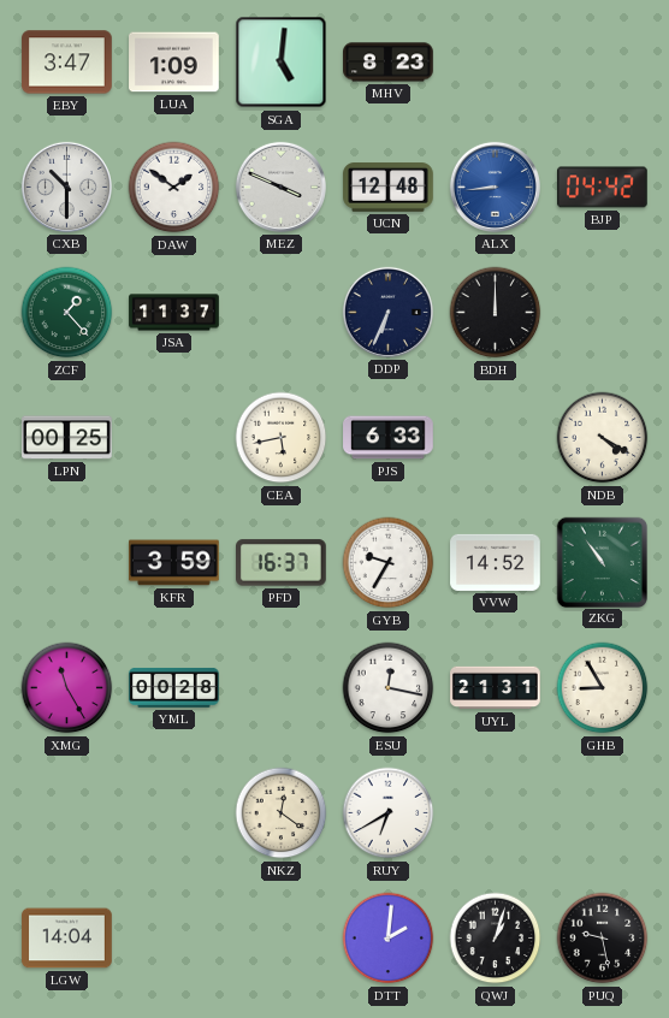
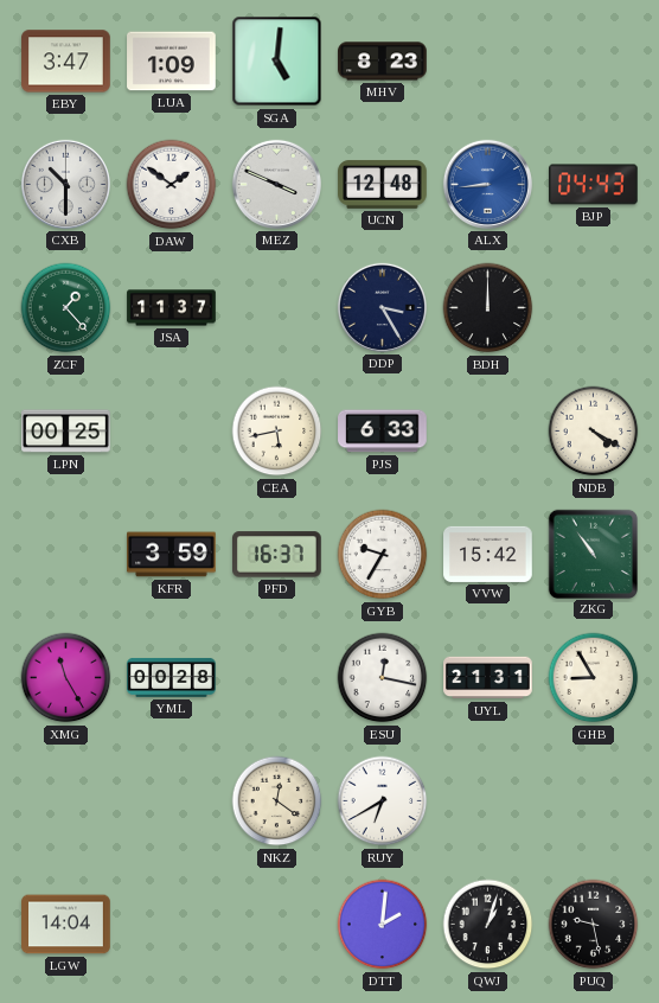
BJP: 04:42 -> 04:43 (594, 185)
DDP: 6:34 -> 3:25 (382, 307)
VVW: 14:52 -> 15:42 (488, 554)
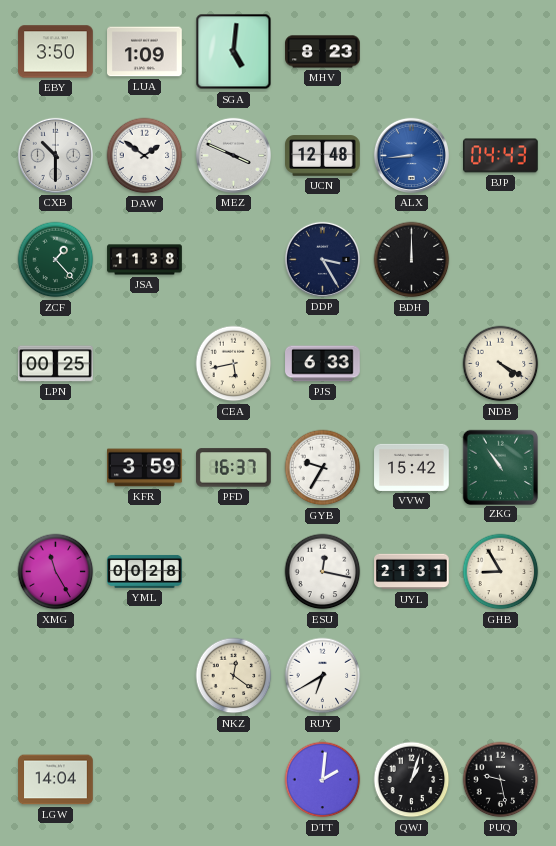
EBY: 3:47 -> 3:50 (56, 52)
JSA: 11:37 -> 11:38 (145, 260)
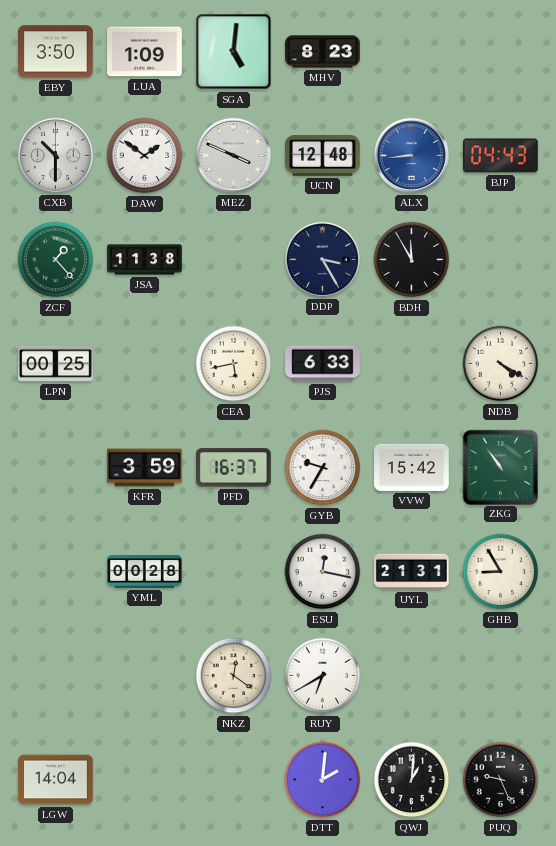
BDH: 12:00 -> 11:55 (412, 260)
XMG: 11:25 -> none (56, 572)
QWJ: 1:03 -> 1:01 (412, 780)
PUQ: 9:28 -> 9:26 (501, 780)
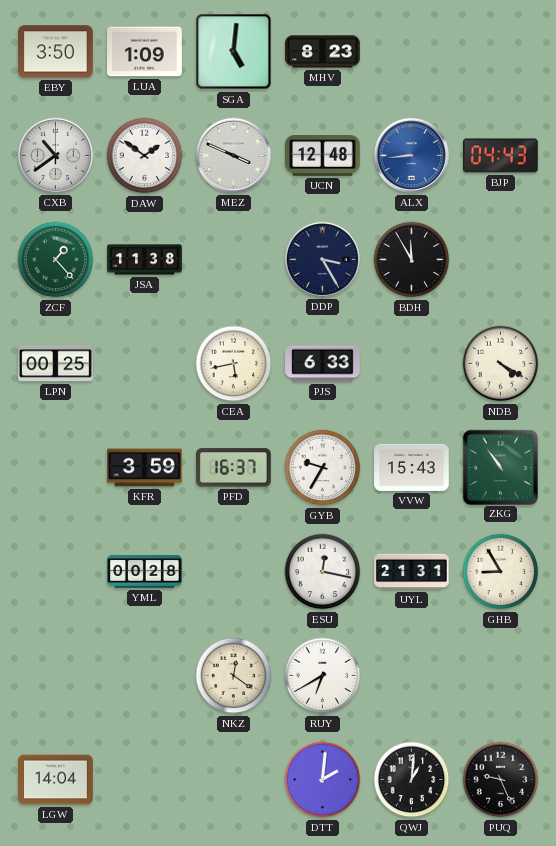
CXB: 10:30 -> 10:39 (55, 155)
VVW: 15:42 -> 15:43 (412, 467)
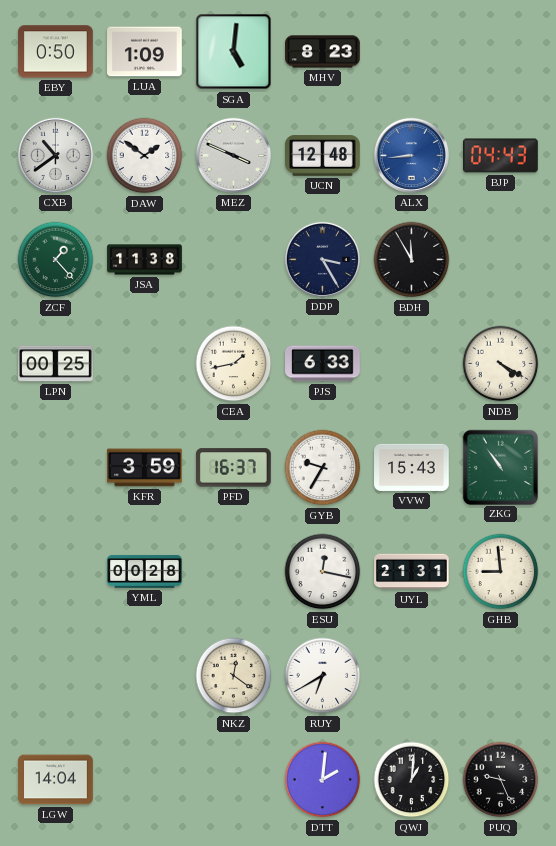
EBY: 3:50 -> 0:50 (56, 52)
CEA: 5:43 -> 1:43 (234, 364)
GHB: 8:55 -> 8:59 (501, 572)
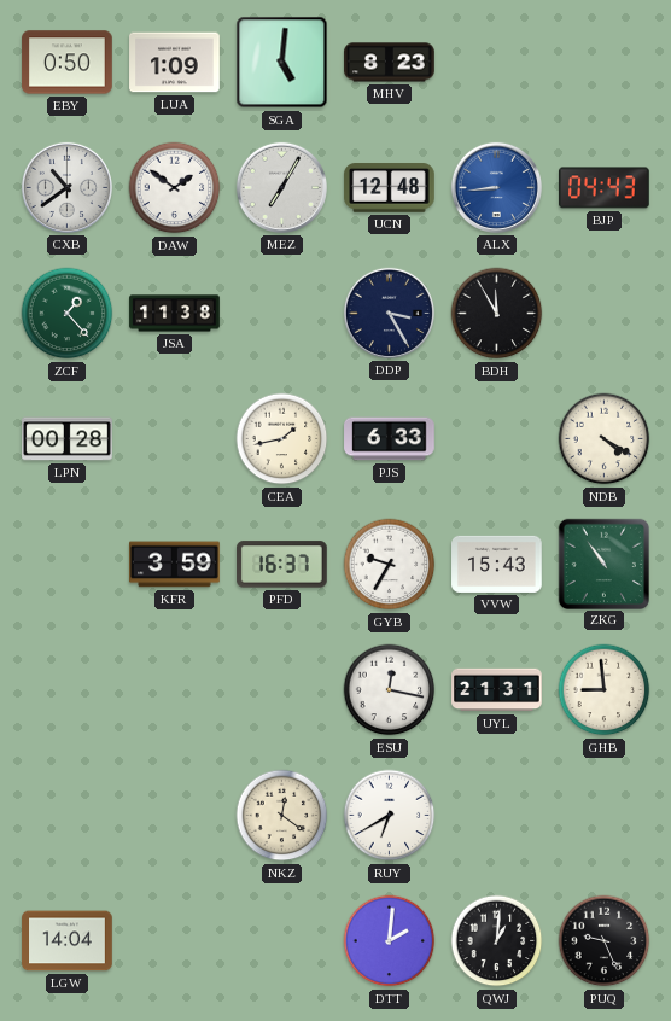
MEZ: 3:49 -> 7:05 (281, 187)
LPN: 00:25 -> 00:28 (68, 439)
YML: 00:28 -> none (145, 572)
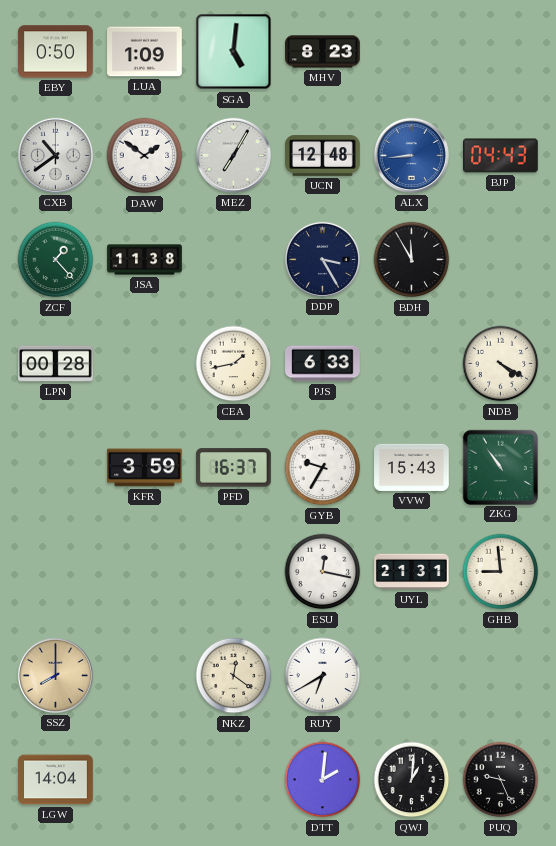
SSZ: none -> 8:00 (55, 675)
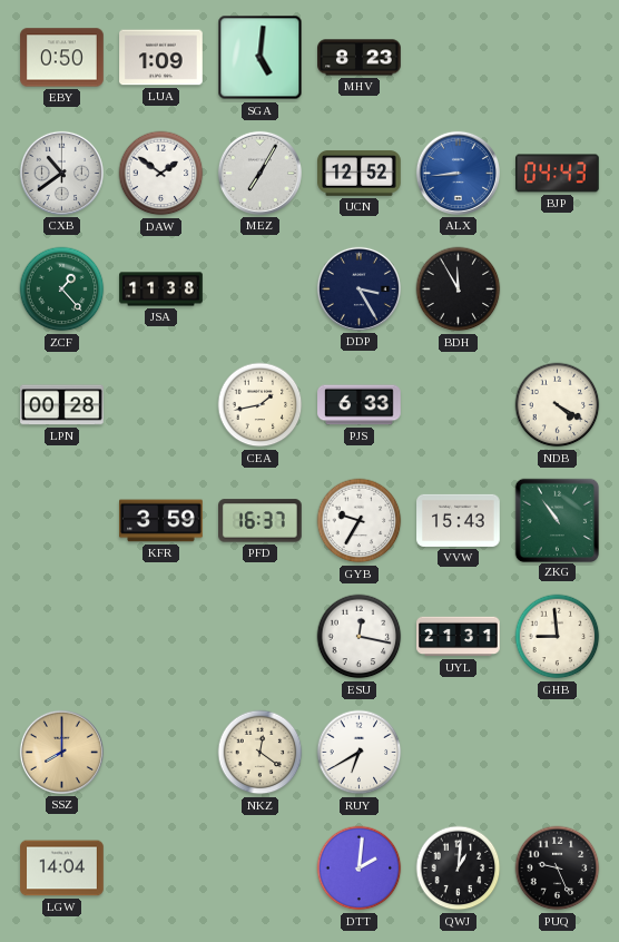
UCN: 12:48 -> 12:52 (360, 174)
